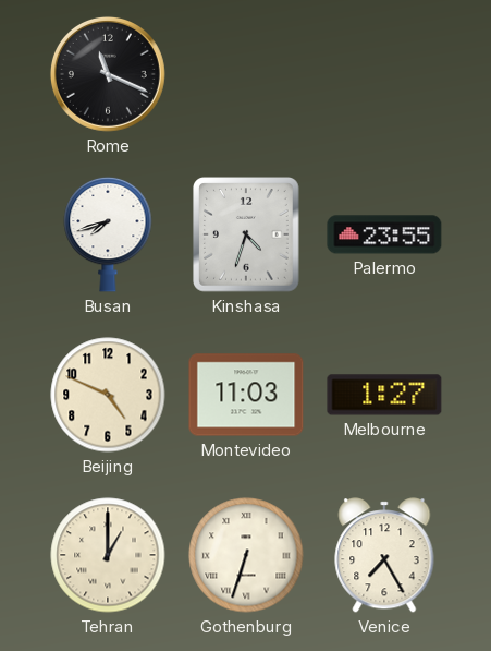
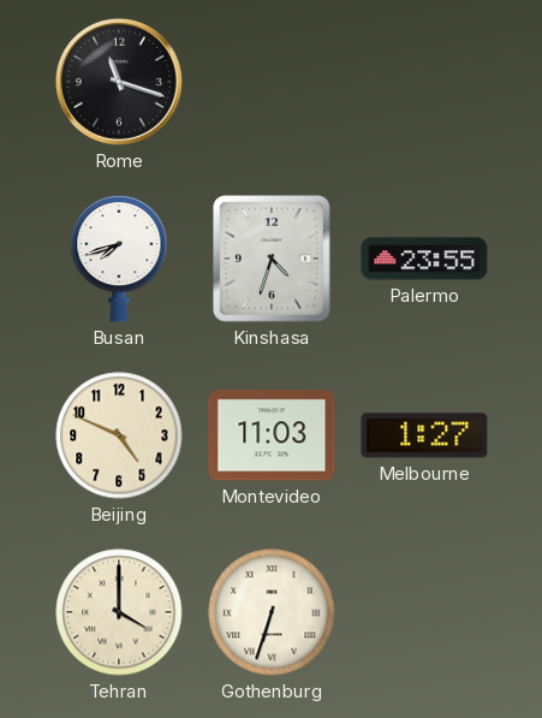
Rome: 11:19 -> 11:18 (119, 82)
Tehran: 1:00 -> 4:00 (119, 612)
Venice: 7:25 -> none (384, 555)
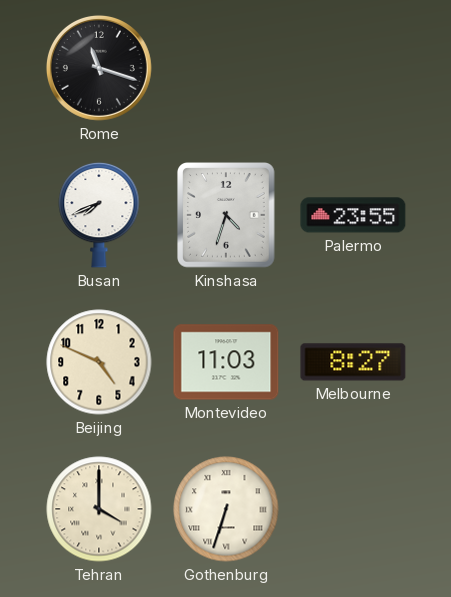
Busan: 7:42 -> 7:41 (99, 215)
Melbourne: 1:27 -> 8:27 (353, 362)
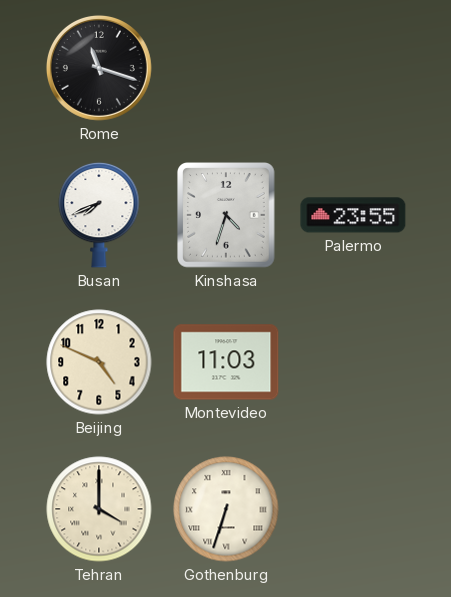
Melbourne: 8:27 -> none (353, 362)
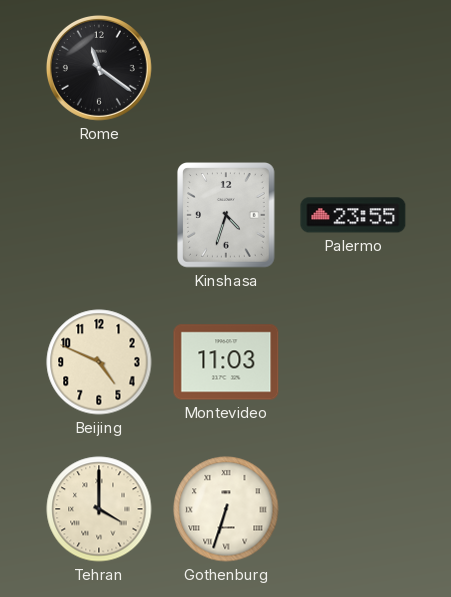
Rome: 11:18 -> 11:21 (99, 68)
Busan: 7:41 -> none (99, 215)
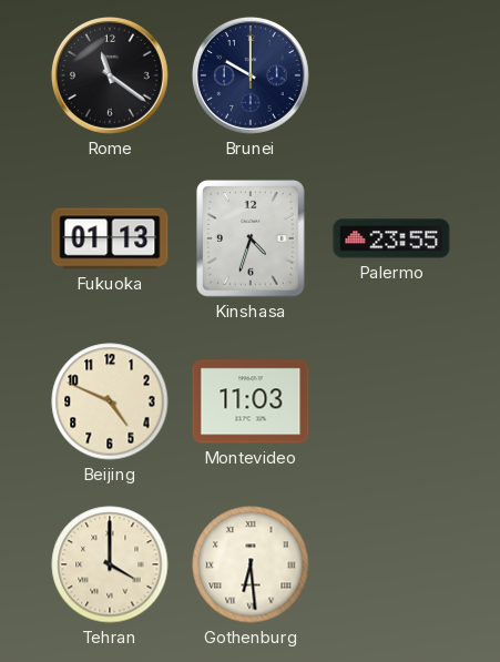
Brunei: none -> 10:00 (251, 75)
Fukuoka: none -> 01:13 (110, 238)
Gothenburg: 6:33 -> 6:29 (251, 564)
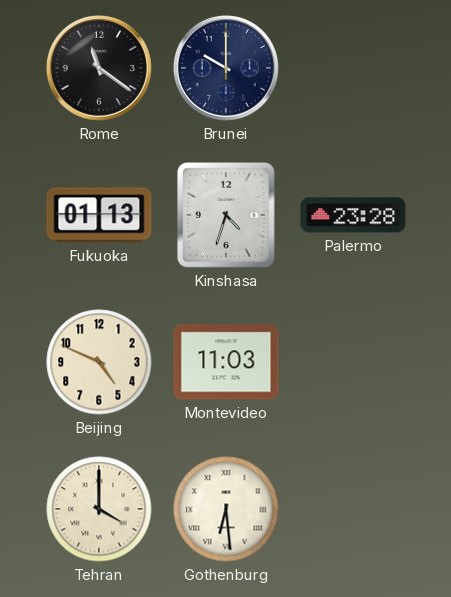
Palermo: 23:55 -> 23:28 (353, 215)
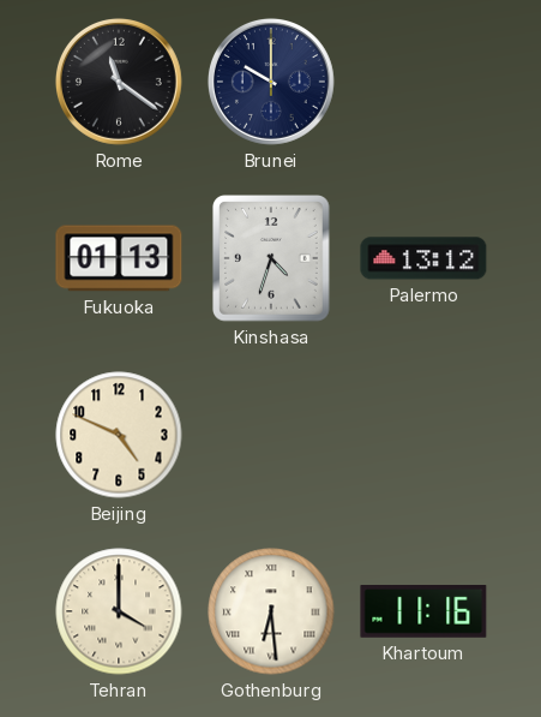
Palermo: 23:28 -> 13:12 (423, 258)
Montevideo: 11:03 -> none (226, 362)
Khartoum: none -> 11:16 (423, 613)
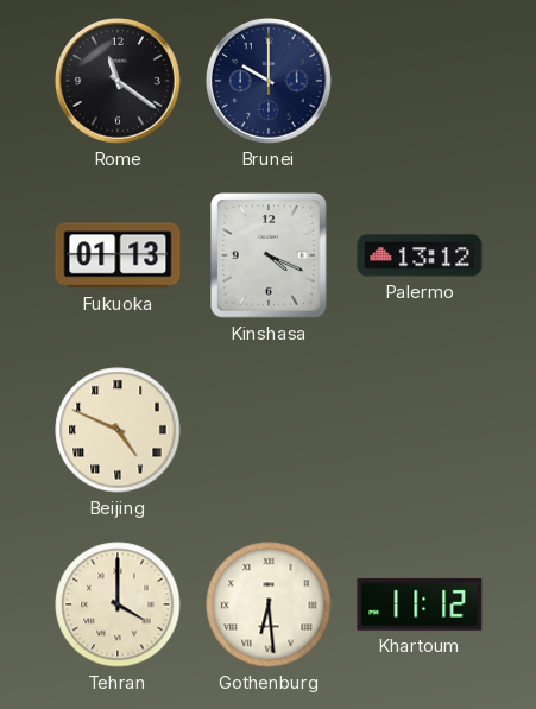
Kinshasa: 4:33 -> 4:19 (270, 257)
Beijing numerals: Arabic -> Roman (118, 430)
Khartoum: 11:16 -> 11:12 (420, 606)
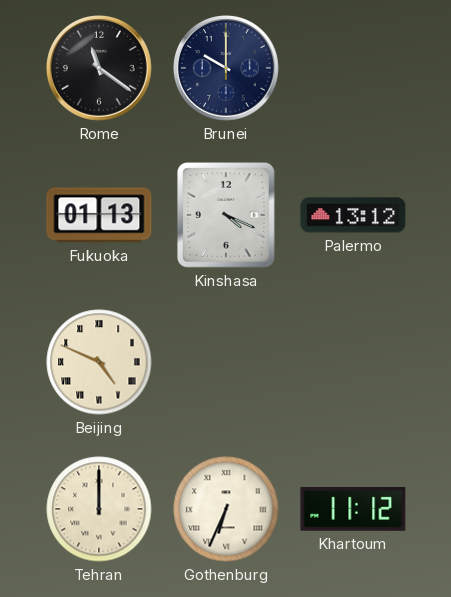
Tehran: 4:00 -> 12:00 (99, 509)
Gothenburg: 6:29 -> 6:34 (226, 509)
